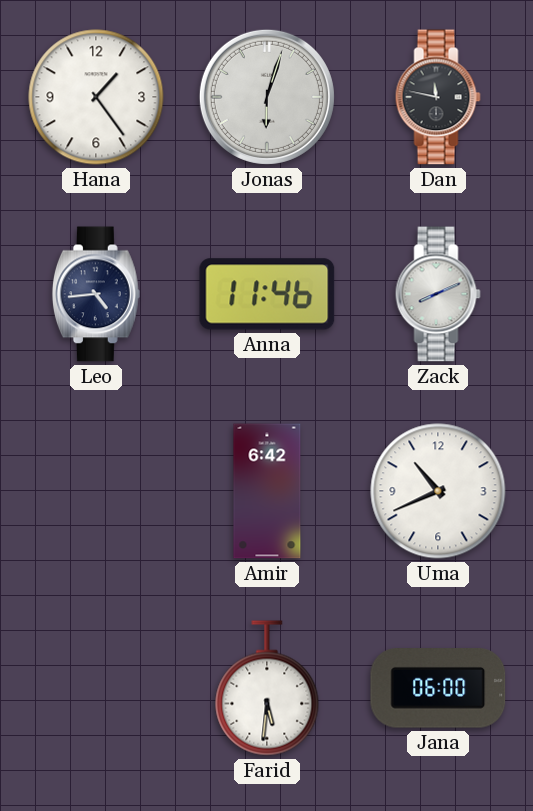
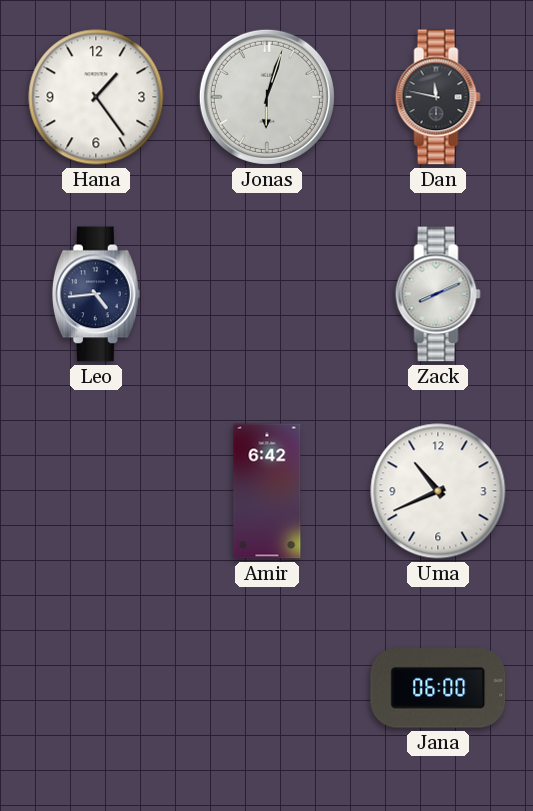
Anna: 11:46 -> none (267, 294)
Farid: 5:31 -> none (267, 688)
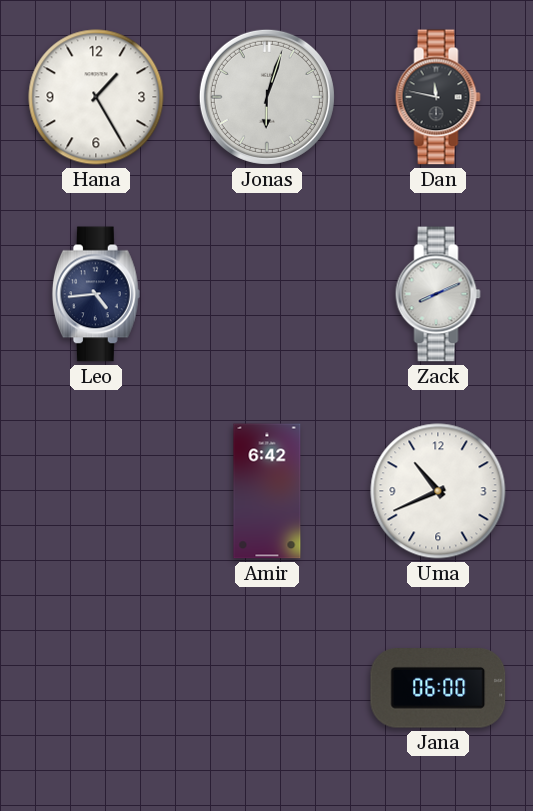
Hana: 1:24 -> 1:25 (96, 97)
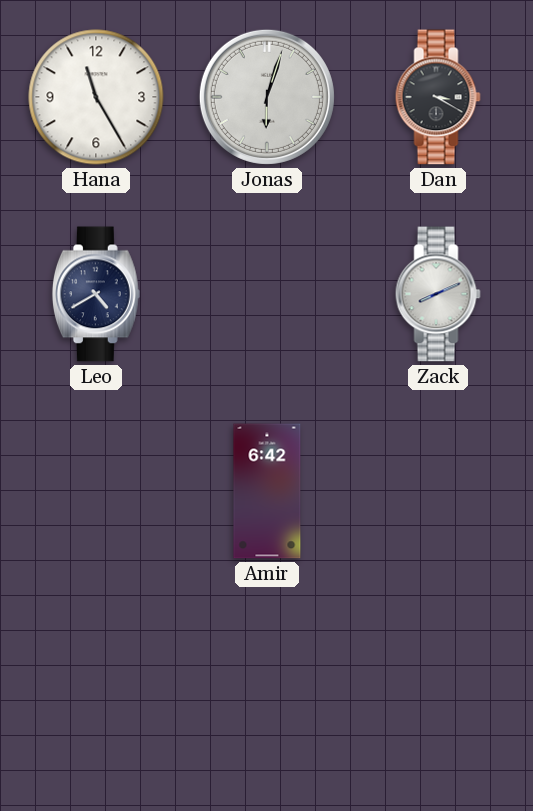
Hana: 1:25 -> 11:25 (96, 97)
Dan: 11:47 -> 3:20 (438, 97)
Leo: 4:44 -> 4:40 (96, 294)
Uma: 10:41 -> none (438, 491)
Jana: 06:00 -> none (438, 689)
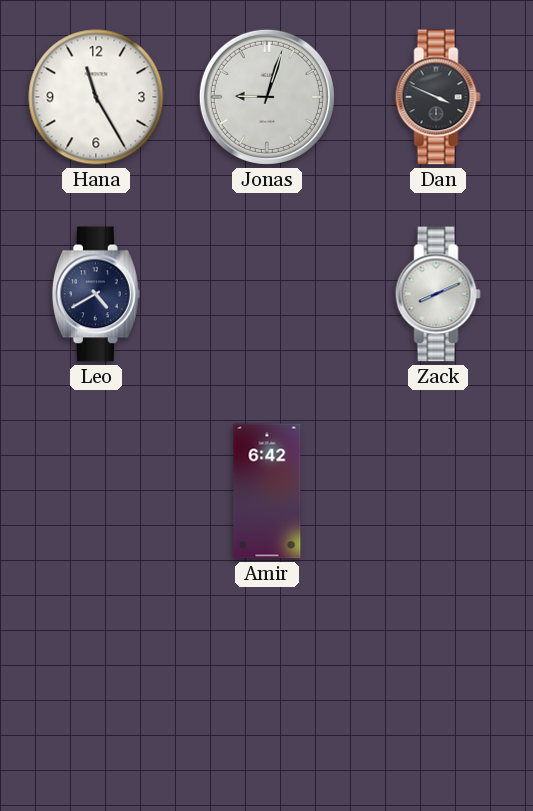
Jonas: 6:03 -> 9:03 (267, 97)
Dan: 3:20 -> 3:49 (438, 97)
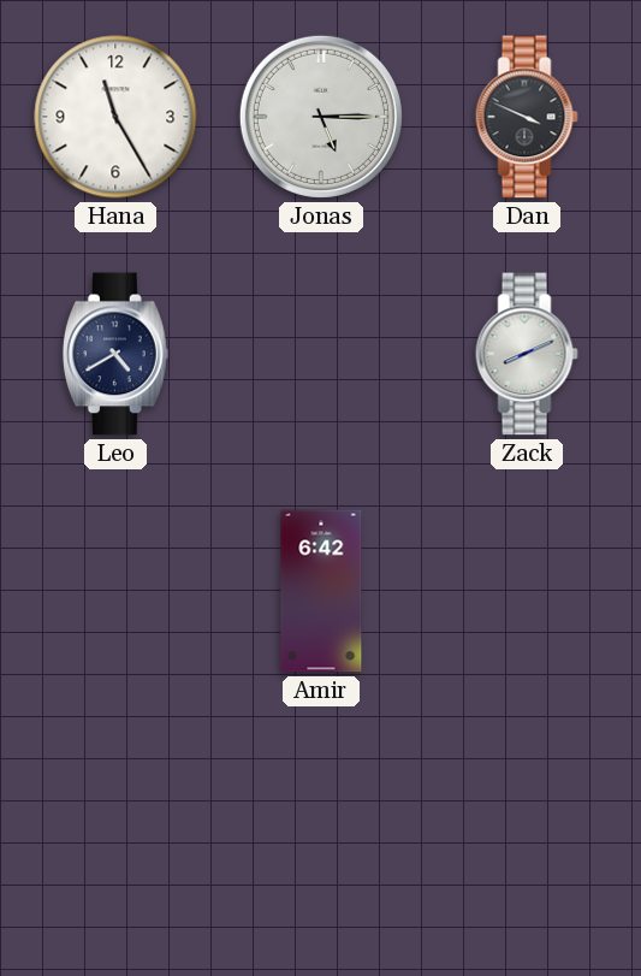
Jonas: 9:03 -> 5:15 (321, 117)
